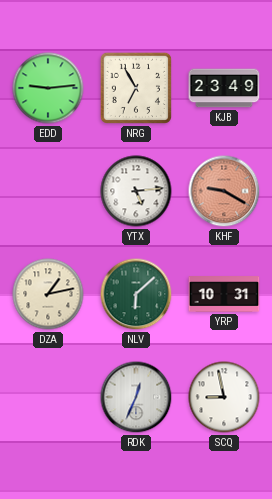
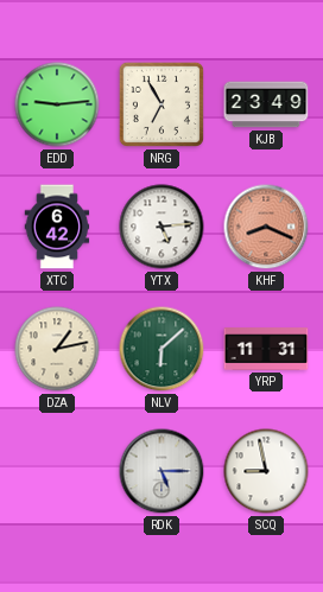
XTC: none -> 6:42 (57, 227)
KHF: 9:20 -> 8:19 (266, 227)
YRP: 10:31 -> 11:31 (266, 349)
RDK: 12:34 -> 5:15 (161, 471)
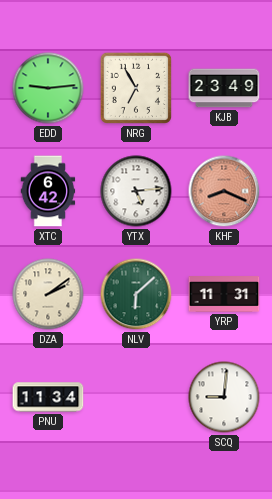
DZA: 1:13 -> 2:09 (48, 294)
PNU: none -> 11:34 (48, 397)
RDK: 5:15 -> none (161, 471)
SCQ: 8:58 -> 9:01 (224, 397)
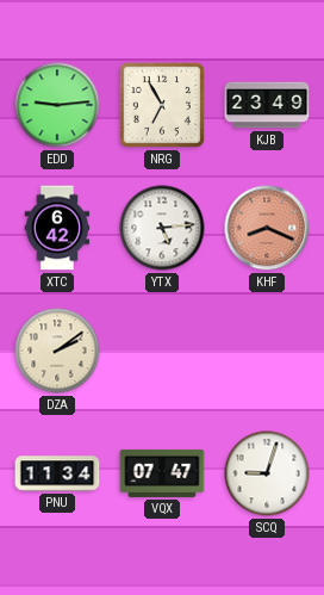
NLV: 6:08 -> none (136, 294)
YRP: 11:31 -> none (224, 294)
VQX: none -> 07:47 (162, 473)
SCQ: 9:01 -> 9:03 (267, 473)
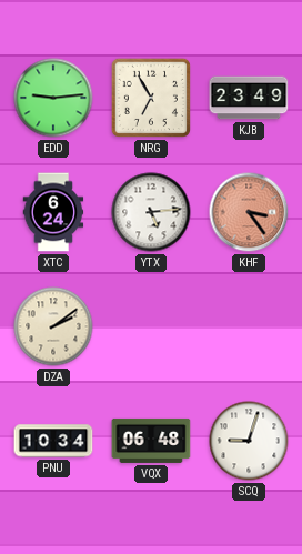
XTC: 6:42 -> 6:24 (53, 212)
KHF: 8:19 -> 3:24 (249, 212)
PNU: 11:34 -> 10:34 (53, 441)
VQX: 07:47 -> 06:48 (151, 441)
